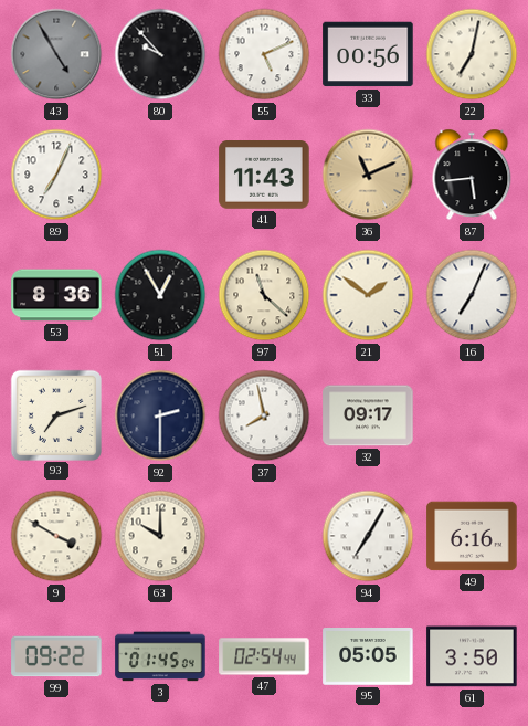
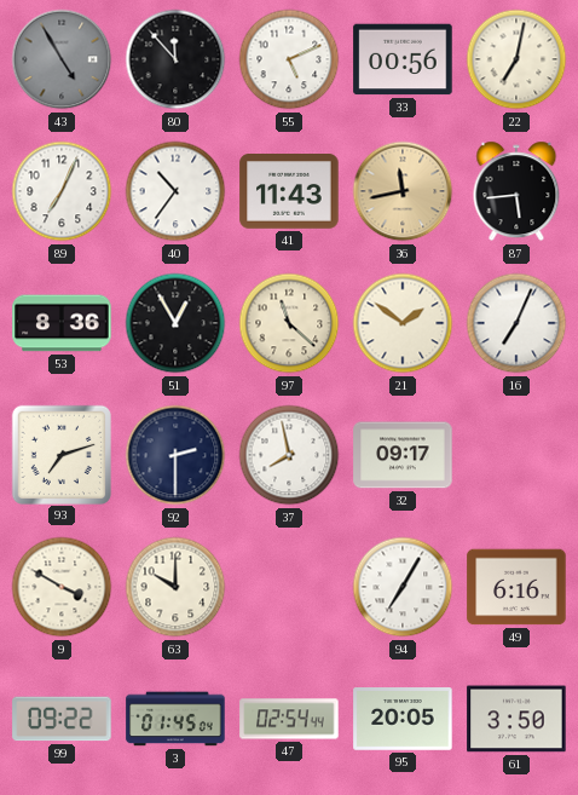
80: 9:53 -> 11:53 (175, 59)
40: none -> 10:36 (175, 191)
36: 11:11 -> 11:43 (403, 191)
95: 05:05 -> 20:05 (403, 720)
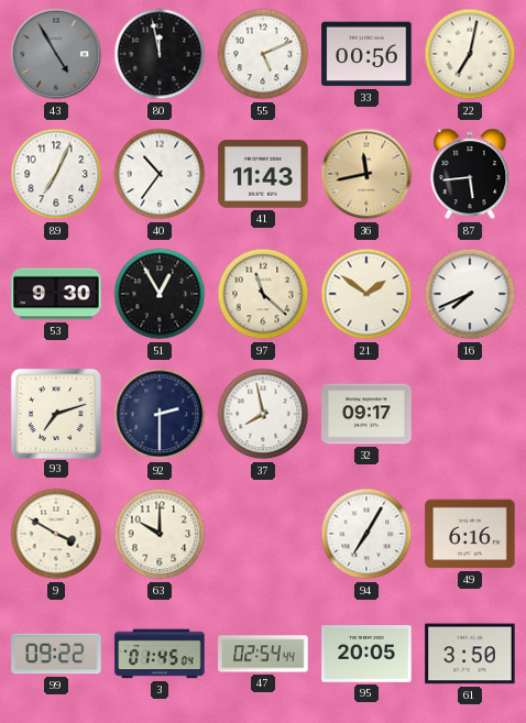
80: 11:53 -> 11:58 (160, 54)
53: 8:36 -> 9:30 (56, 294)
16: 7:04 -> 7:41 (470, 294)
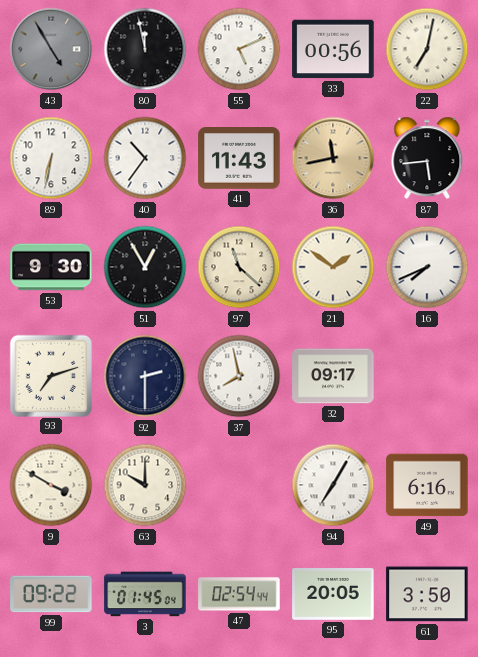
89: 7:04 -> 6:32 (51, 158)
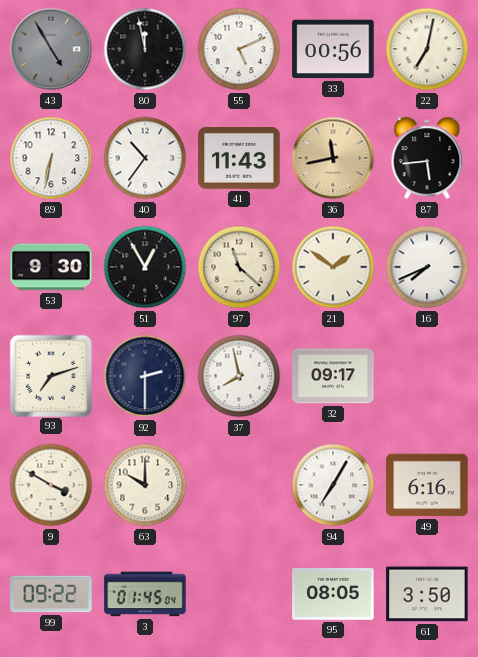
47: 02:54 -> none (239, 594)
95: 20:05 -> 08:05 (333, 595)
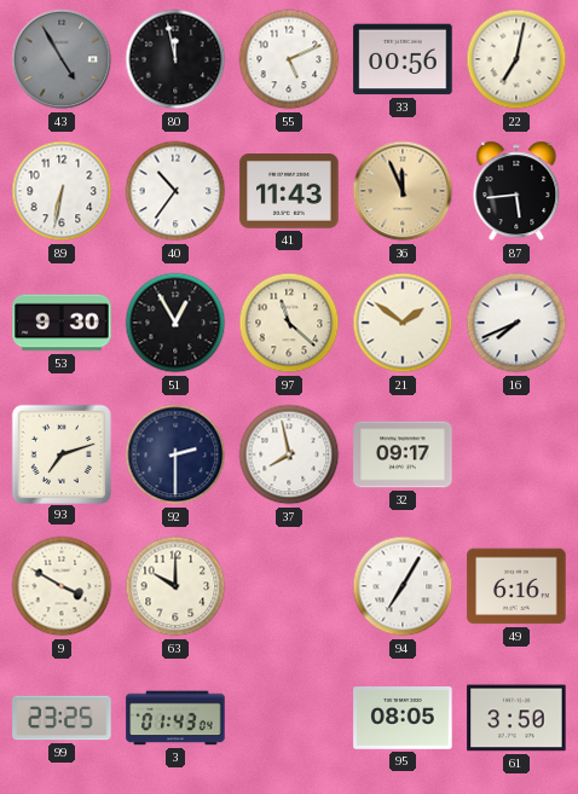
36: 11:43 -> 11:56 (403, 191)
99: 09:22 -> 23:25 (62, 718)
3: 01:45 -> 01:43 (175, 718)
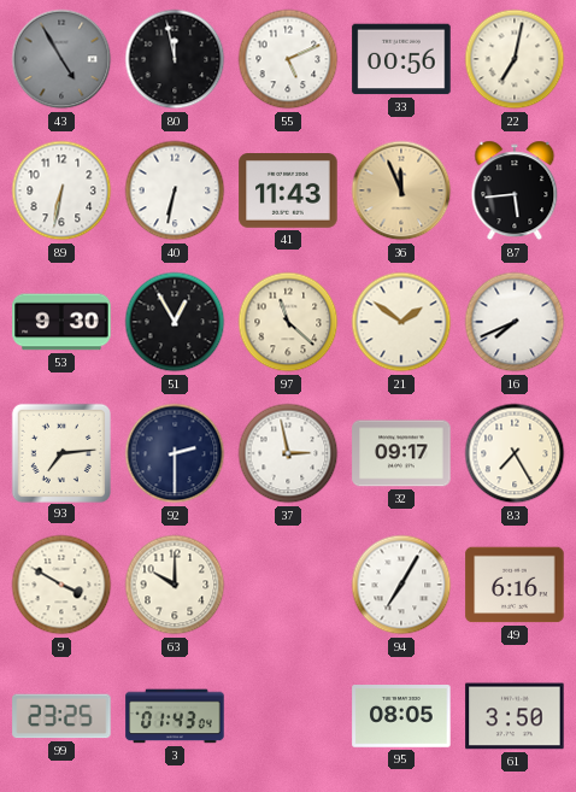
40: 10:36 -> 6:32 (175, 190)
93: 7:12 -> 7:14 (60, 452)
37: 7:58 -> 2:58 (288, 453)
83: none -> 7:25 (515, 453)
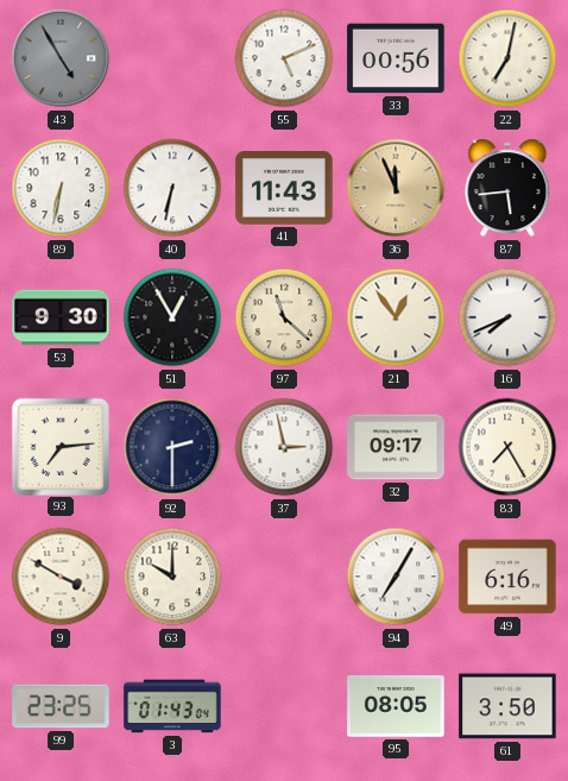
80: 11:58 -> none (175, 59)
21: 1:51 -> 12:54 (396, 317)
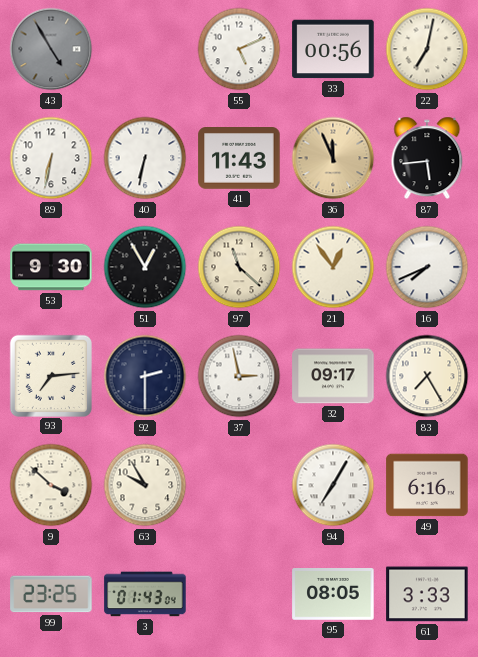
9: 3:50 -> 3:52 (51, 485)
63: 10:00 -> 9:55 (145, 485)
61: 3:50 -> 3:33 (427, 594)
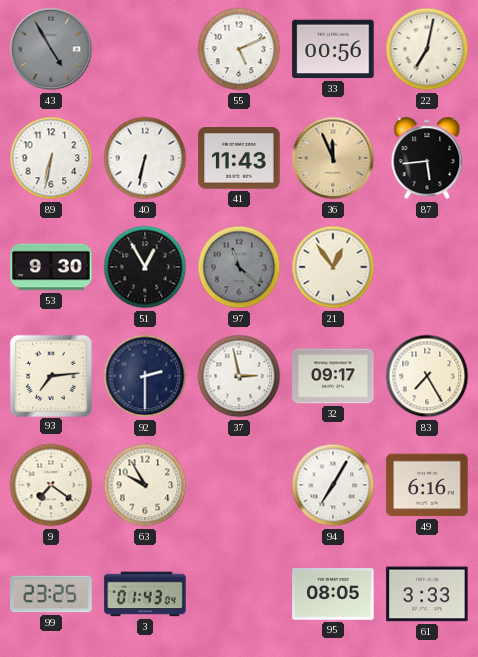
97 dial: cream -> grey (239, 267)
16: 7:41 -> none (427, 267)
9: 3:52 -> 7:21 (51, 485)
